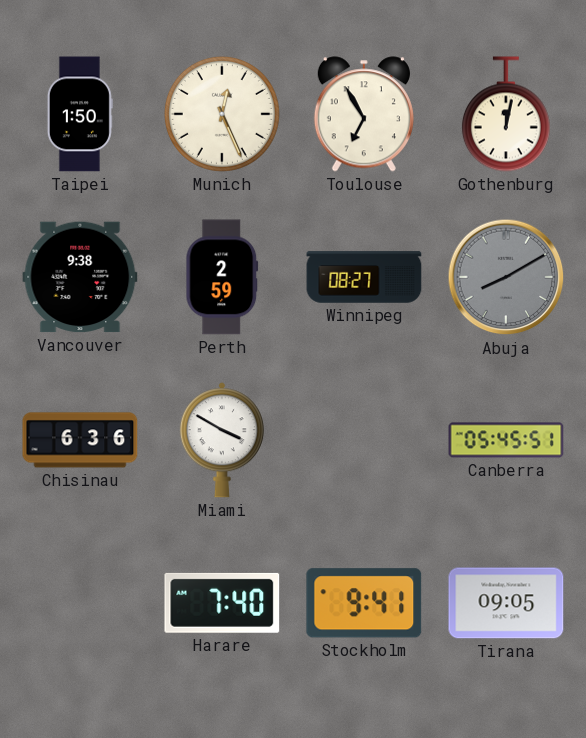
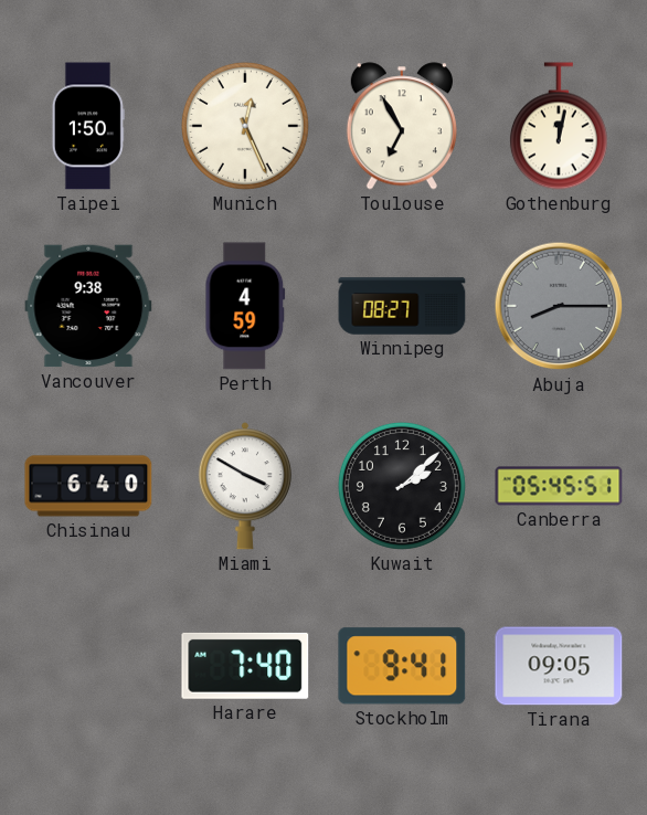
Perth: 2:59 -> 4:59 (245, 306)
Abuja: 8:10 -> 8:15 (559, 306)
Chisinau: 6:36 -> 6:40 (88, 486)
Kuwait: none -> 2:08 (402, 486)
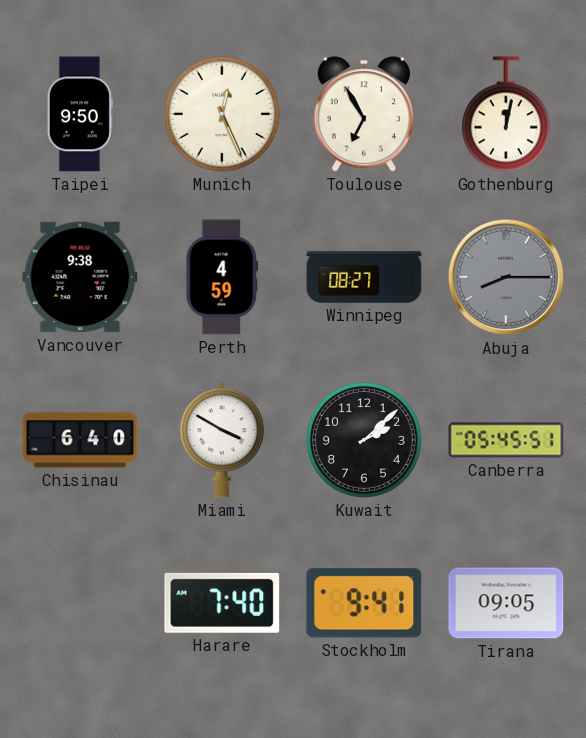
Taipei: 1:50 -> 9:50 (80, 114)
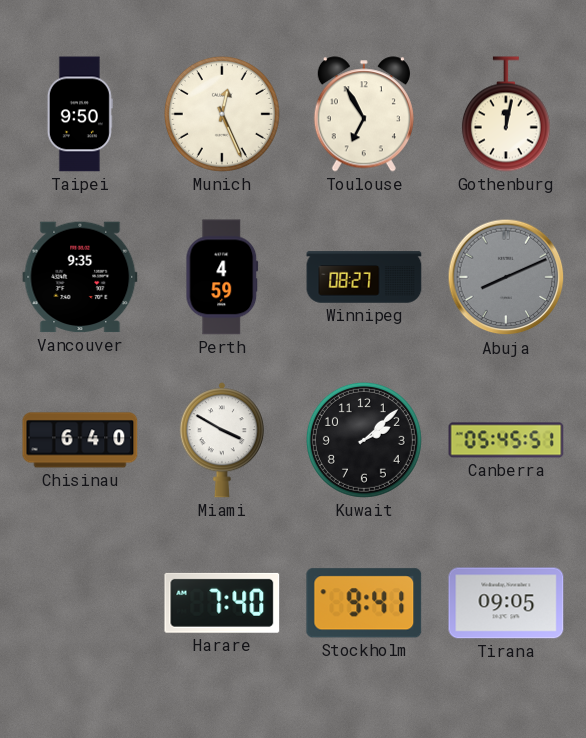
Vancouver: 9:38 -> 9:35 (80, 277)
Abuja: 8:15 -> 8:11 (506, 277)
